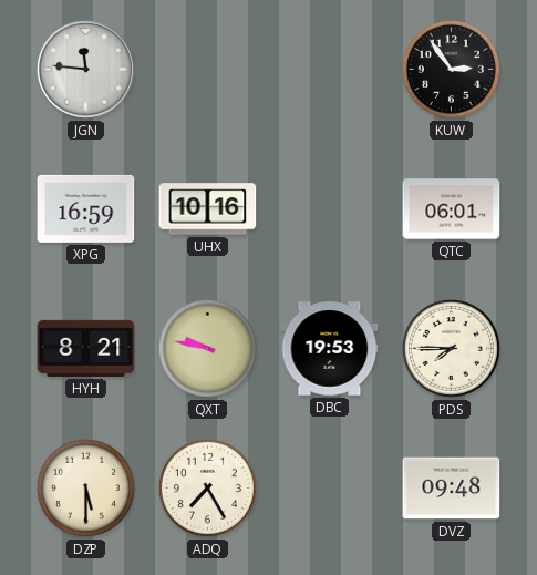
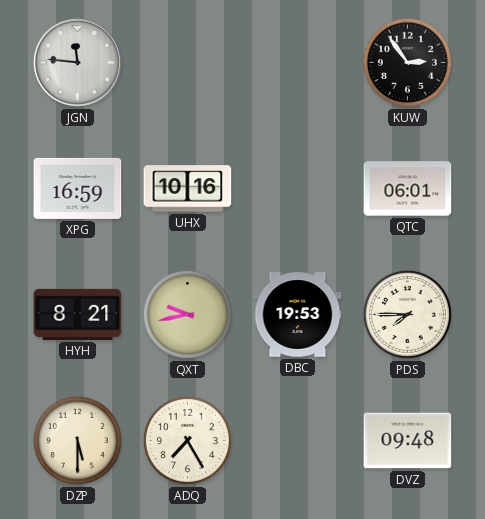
QXT: 9:47 -> 9:43 (187, 314)
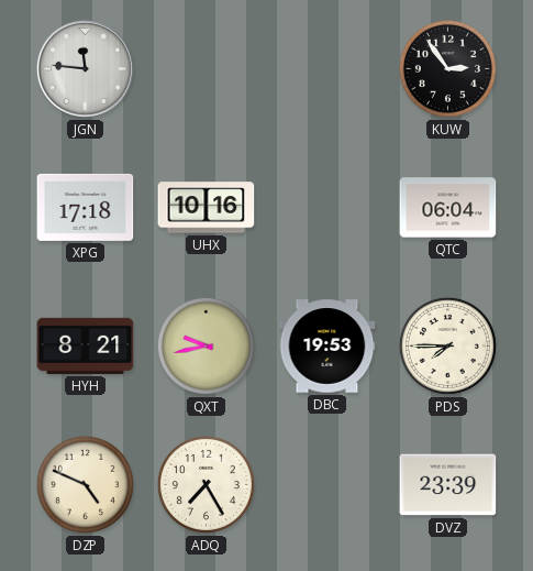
XPG: 16:59 -> 17:18 (86, 207)
QTC: 06:01 -> 06:04 (448, 208)
DZP: 5:30 -> 4:49 (85, 484)
DVZ: 09:48 -> 23:39 (448, 485)
